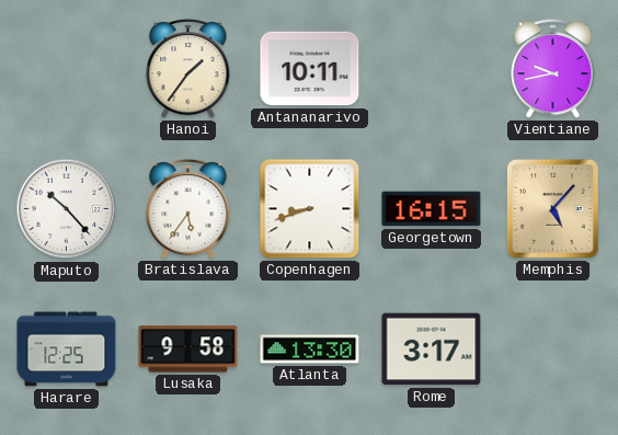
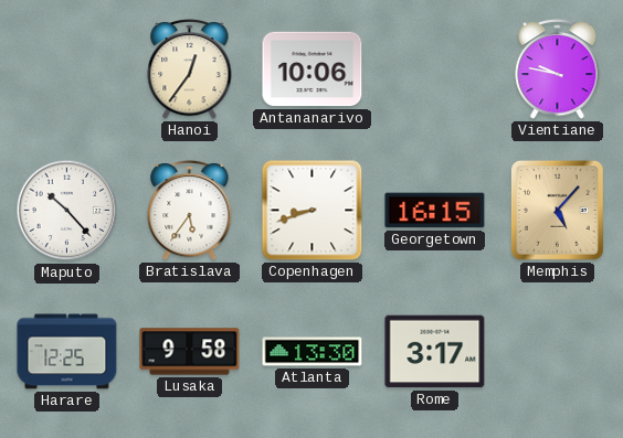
Hanoi: 1:36 -> 12:36 (190, 68)
Antananarivo: 10:11 -> 10:06 (313, 70)
Vientiane: 9:43 -> 9:47 (558, 68)
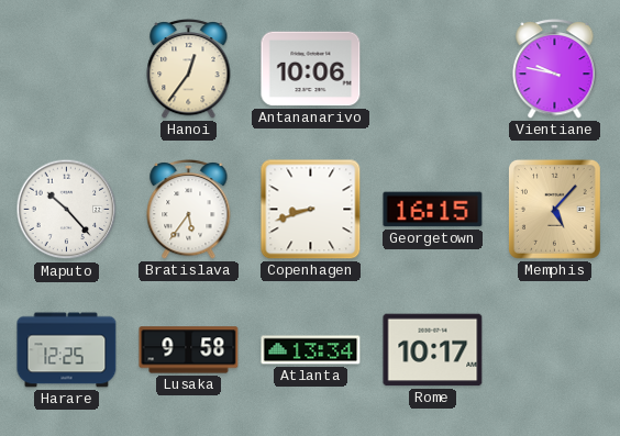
Atlanta: 13:30 -> 13:34 (311, 350)
Rome: 3:17 -> 10:17 (433, 350)
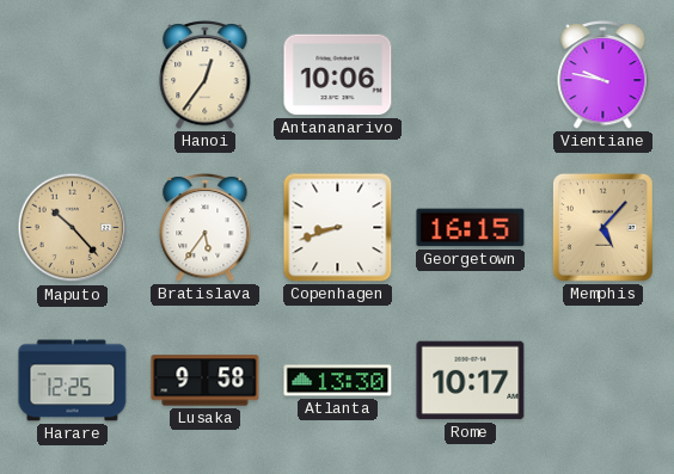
Maputo dial: white -> champagne (73, 228)
Atlanta: 13:34 -> 13:30 (338, 381)
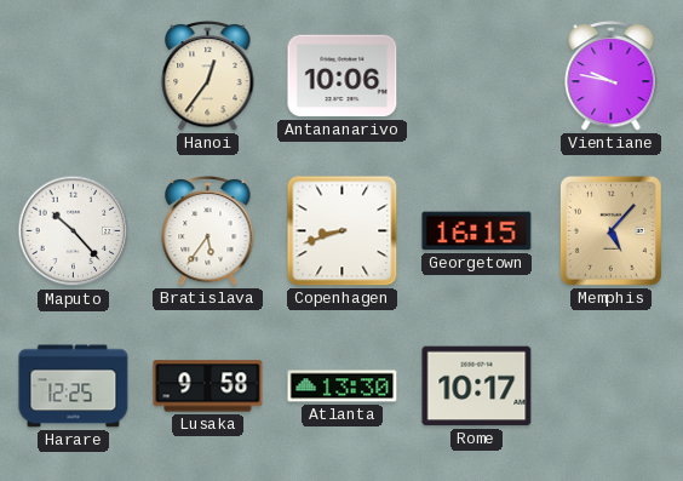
Maputo dial: champagne -> white (74, 231)
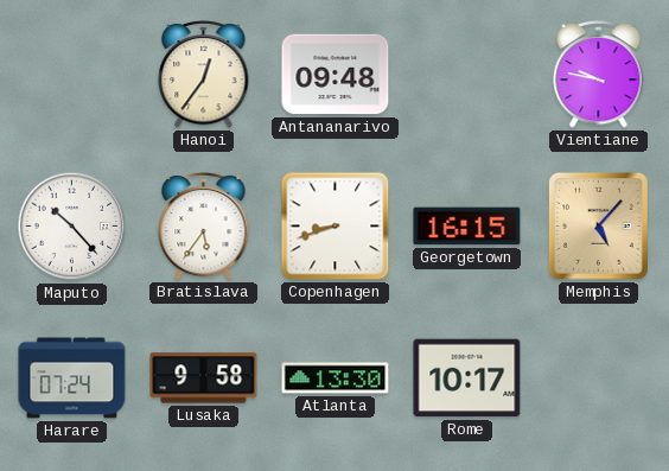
Antananarivo: 10:06 -> 09:48 (336, 75)
Harare: 12:25 -> 07:24 (72, 378)
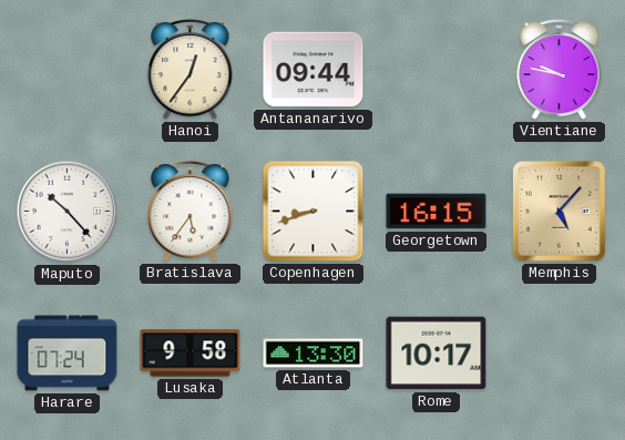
Antananarivo: 09:48 -> 09:44 (314, 70)
